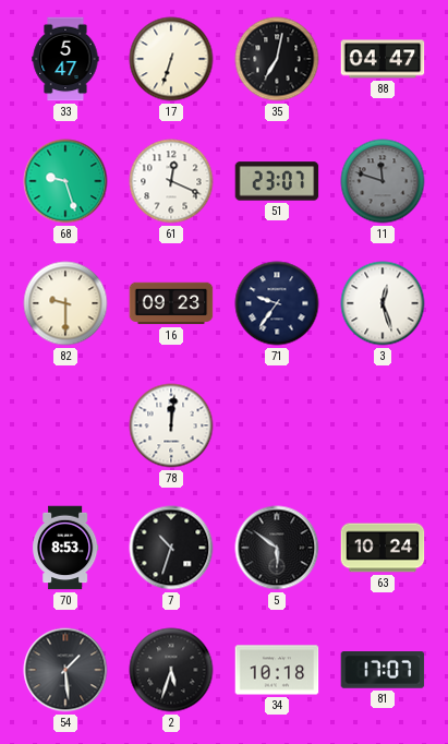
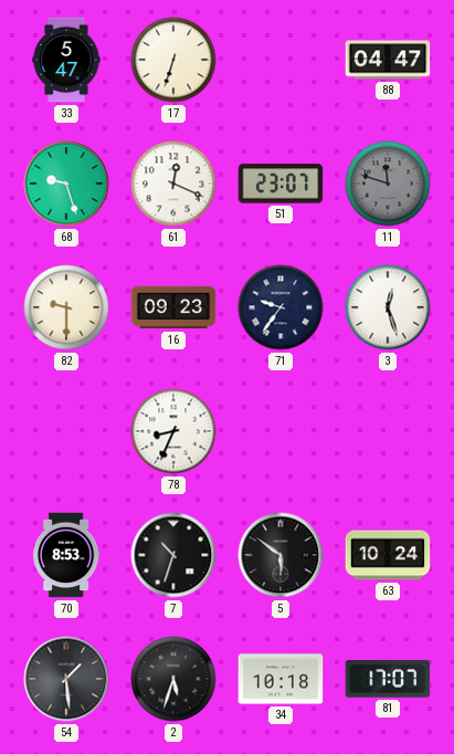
35: 7:02 -> none (277, 59)
78: 12:01 -> 8:34 (173, 431)
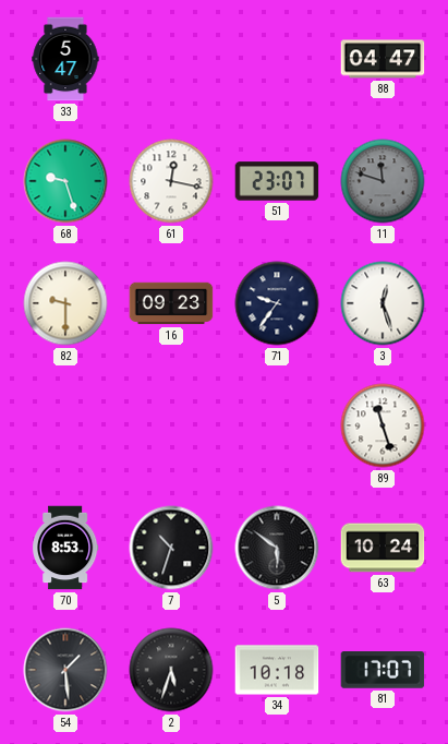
17: 6:33 -> none (173, 60)
61: 12:19 -> 12:17 (171, 181)
78: 8:34 -> none (173, 431)
89: none -> 11:27 (383, 425)
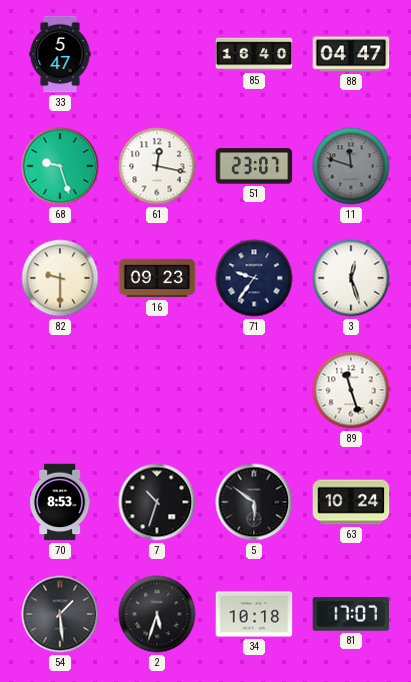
85: none -> 16:40 (254, 54)
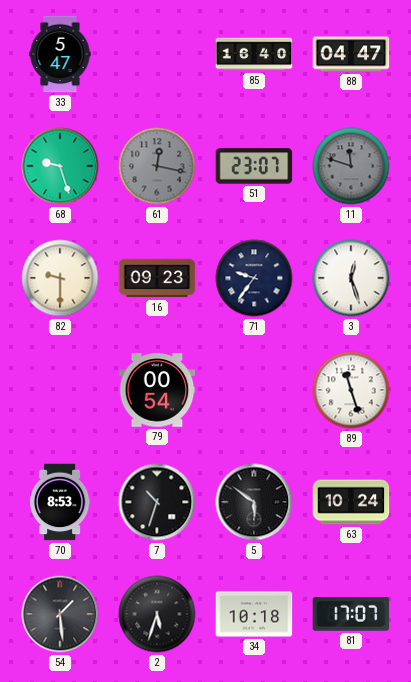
61 dial: white -> grey (157, 166)
79: none -> 00:54 (157, 390)
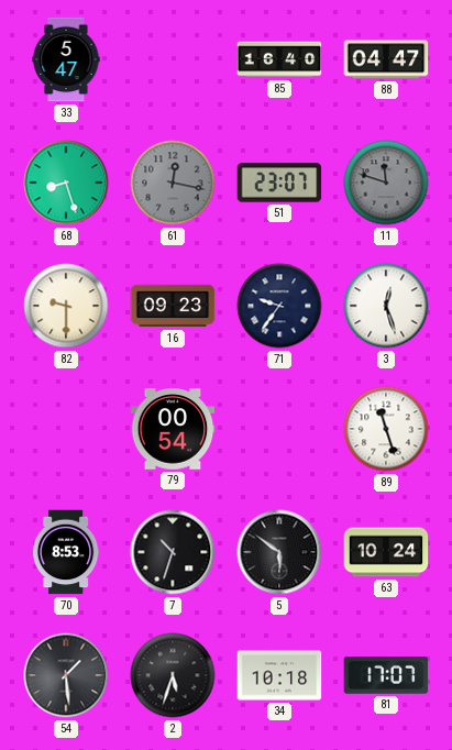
68: 9:27 -> 8:27 (66, 183)
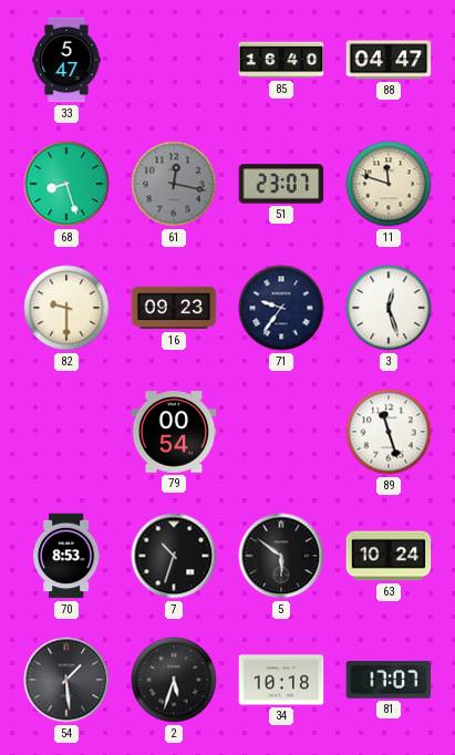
11 dial: grey -> cream (389, 184)
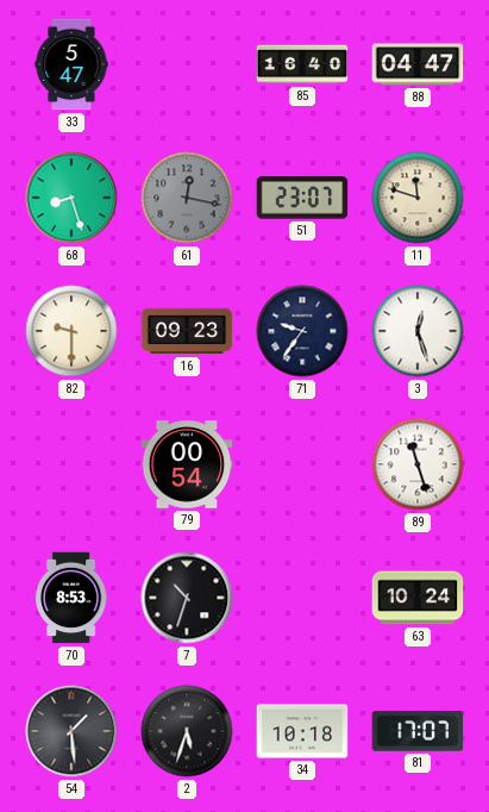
5: 5:51 -> none (281, 556)
